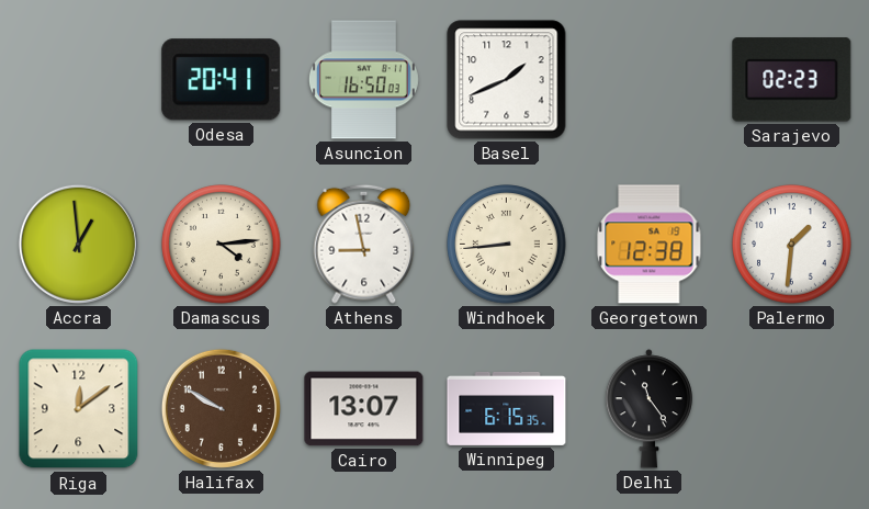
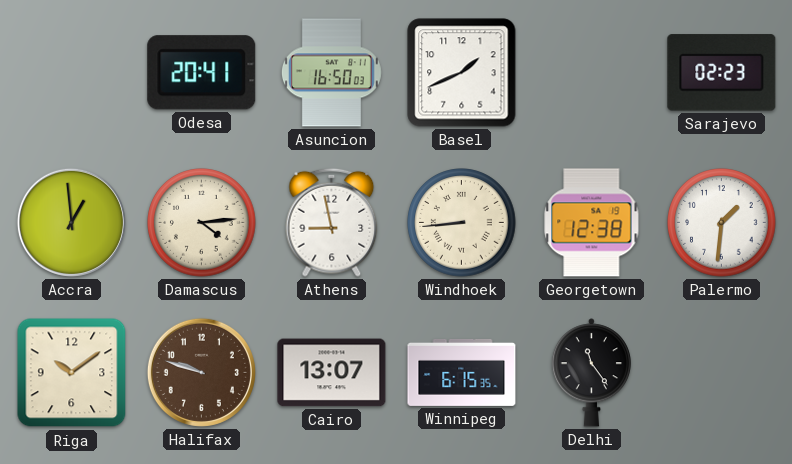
Riga: 12:09 -> 10:09 (72, 373)
Halifax: 9:50 -> 9:48 (201, 372)
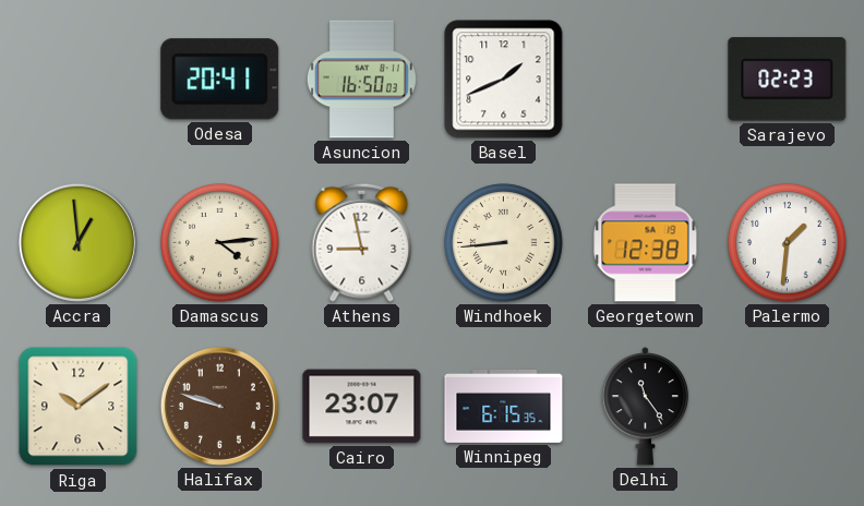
Cairo: 13:07 -> 23:07 (362, 407)
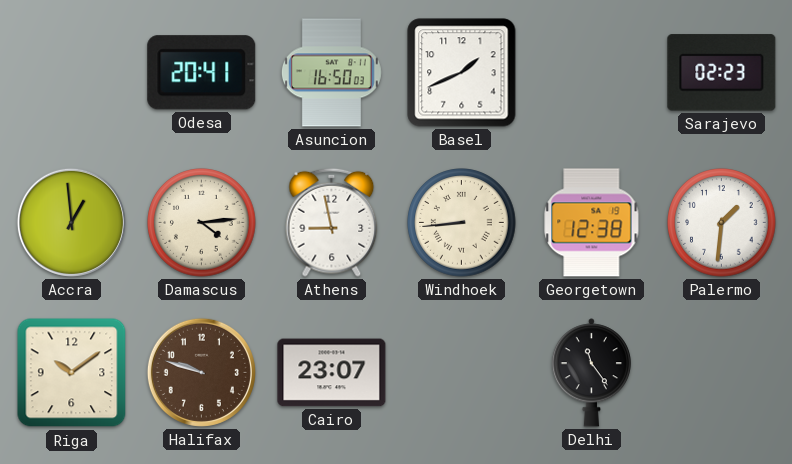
Winnipeg: 6:15 -> none (504, 406)
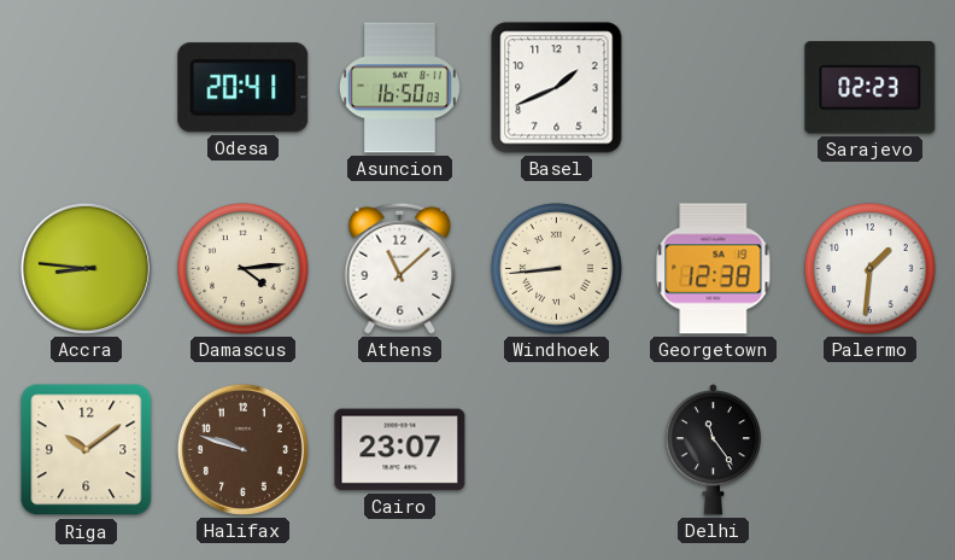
Accra: 12:59 -> 8:46 (86, 268)
Athens: 8:58 -> 11:08 (400, 268)
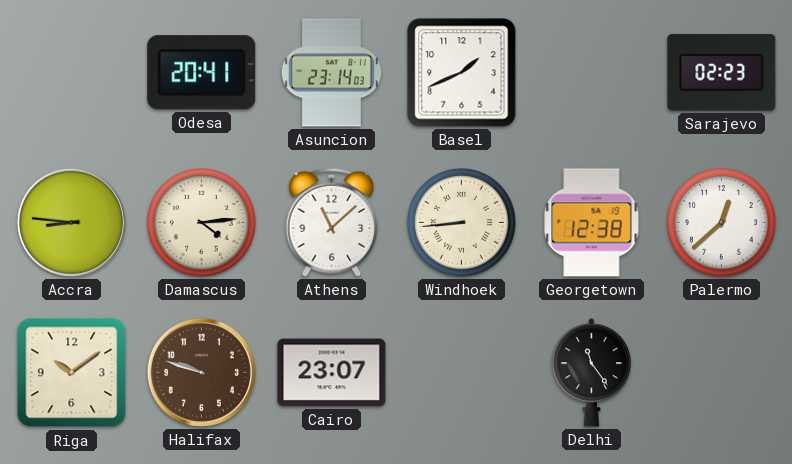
Asuncion: 16:50 -> 23:14 (331, 73)
Palermo: 1:31 -> 12:38 (722, 223)
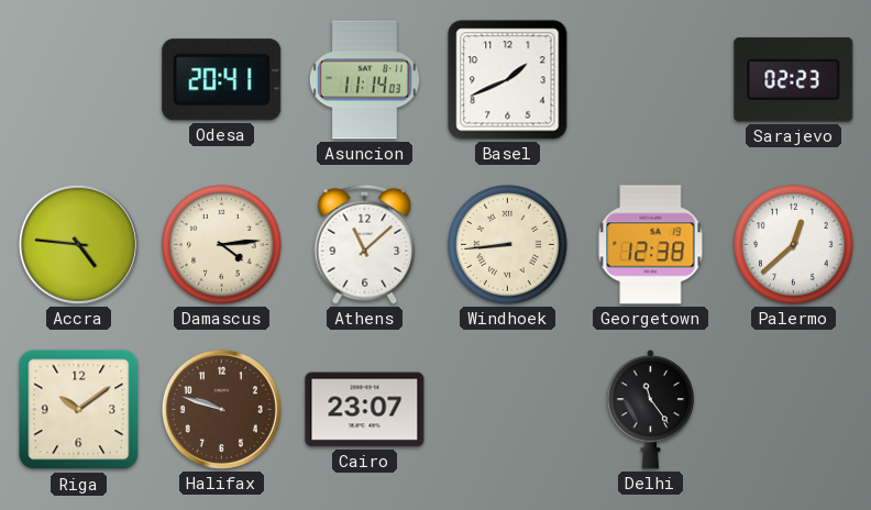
Asuncion: 23:14 -> 11:14 (364, 80)
Accra: 8:46 -> 4:46 (78, 244)
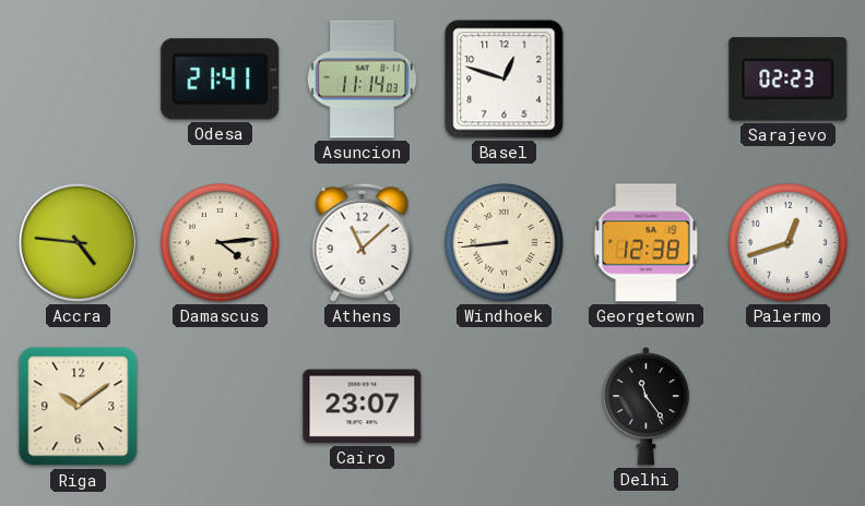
Odesa: 20:41 -> 21:41 (221, 80)
Basel: 1:41 -> 12:48 (505, 80)
Palermo: 12:38 -> 12:42 (789, 243)
Halifax: 9:48 -> none (221, 409)
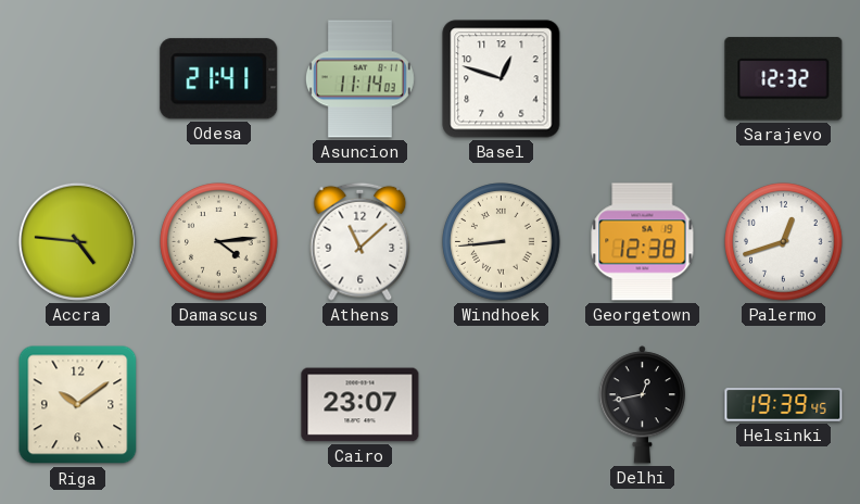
Sarajevo: 02:23 -> 12:32 (784, 79)
Delhi: 11:24 -> 12:43 (642, 405)
Helsinki: none -> 19:39 (784, 405)
